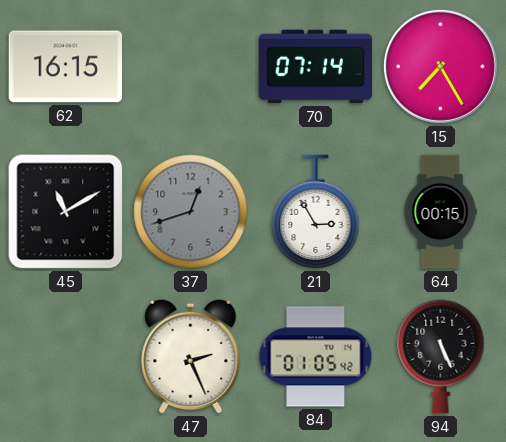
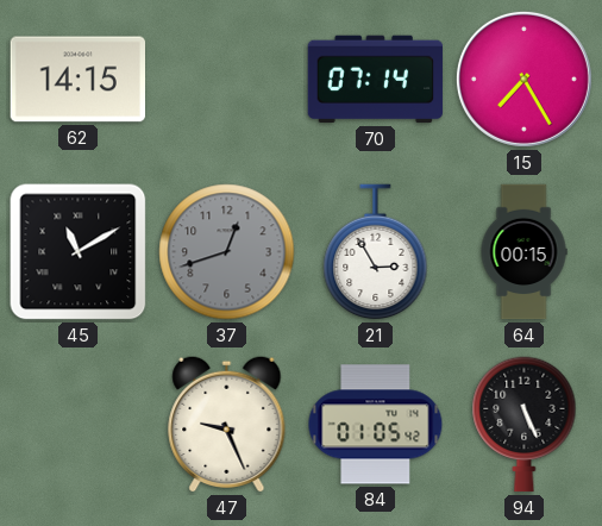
62: 16:15 -> 14:15 (77, 80)
47: 2:26 -> 9:26 (227, 424)
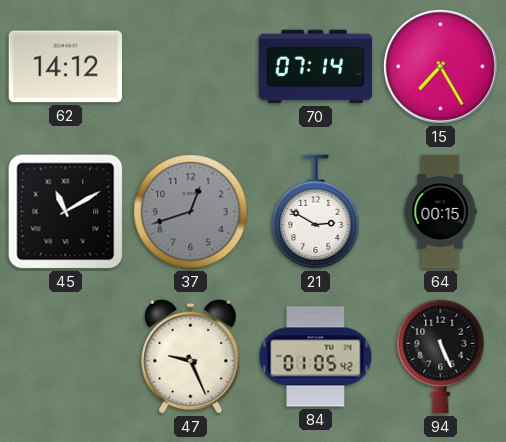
62: 14:15 -> 14:12 (65, 67)
21: 2:55 -> 2:50 (316, 212)
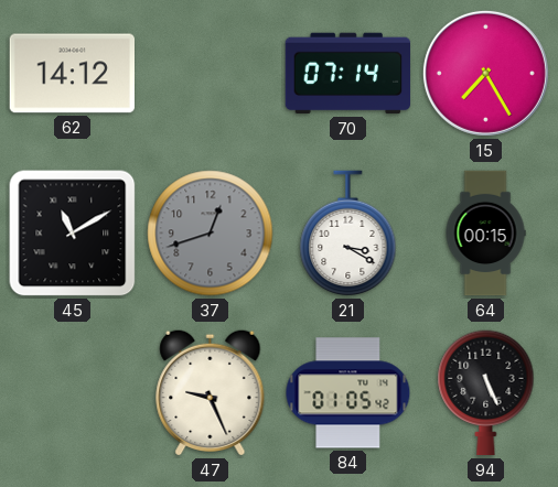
21: 2:50 -> 3:20 (348, 234)
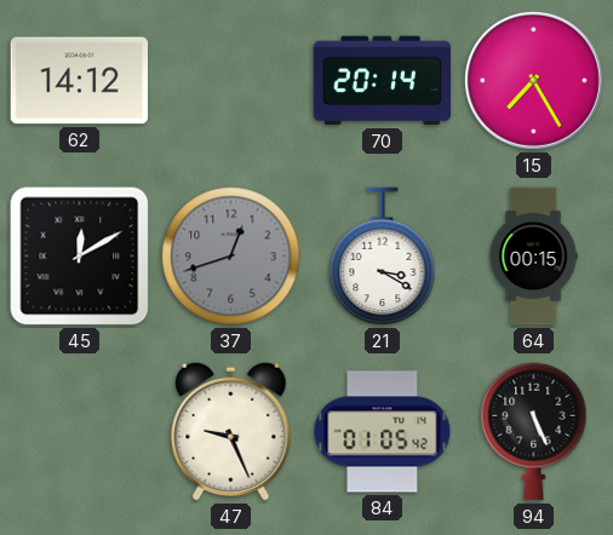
70: 07:14 -> 20:14 (383, 81)
45: 11:10 -> 12:10 (80, 257)
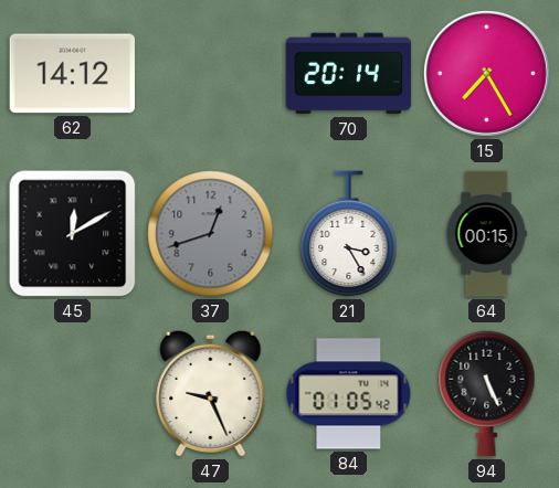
21: 3:20 -> 3:25 (349, 234)
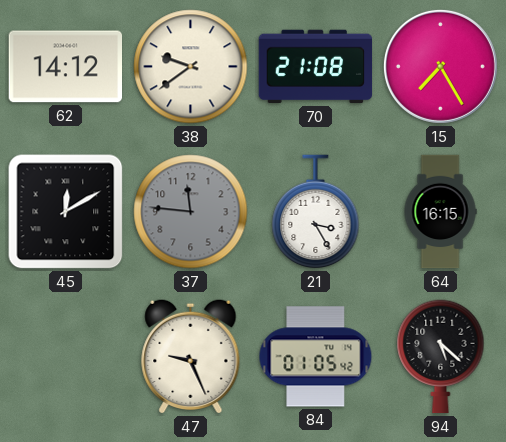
38: none -> 9:39 (191, 67)
70: 20:14 -> 21:08 (316, 67)
37: 12:42 -> 11:46 (191, 212)
64: 00:15 -> 16:15 (440, 212)
94: 5:26 -> 5:22 (441, 357)
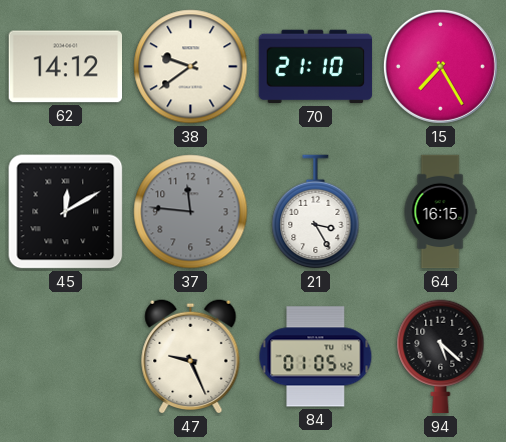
70: 21:08 -> 21:10 (316, 67)
